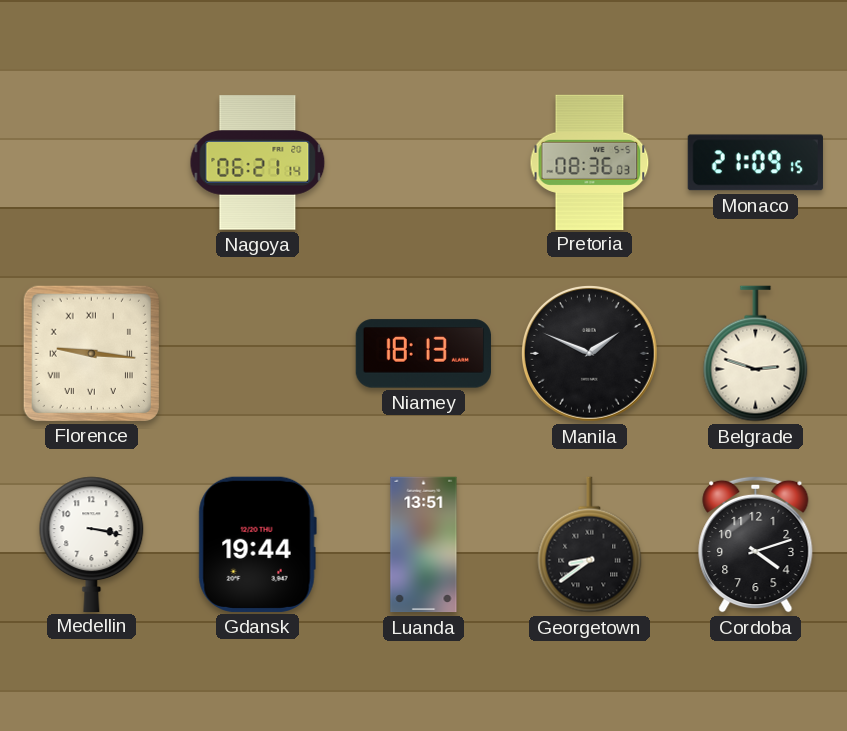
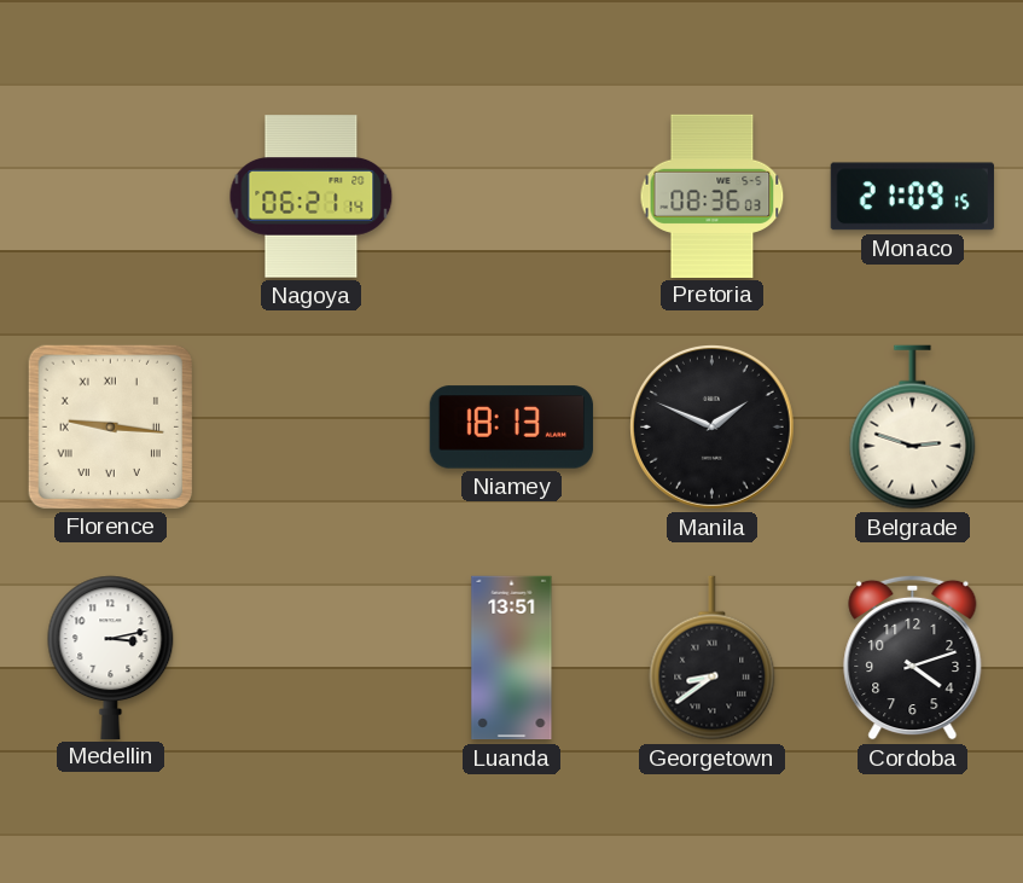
Medellin: 3:17 -> 3:13 (111, 657)
Gdansk: 19:44 -> none (257, 544)
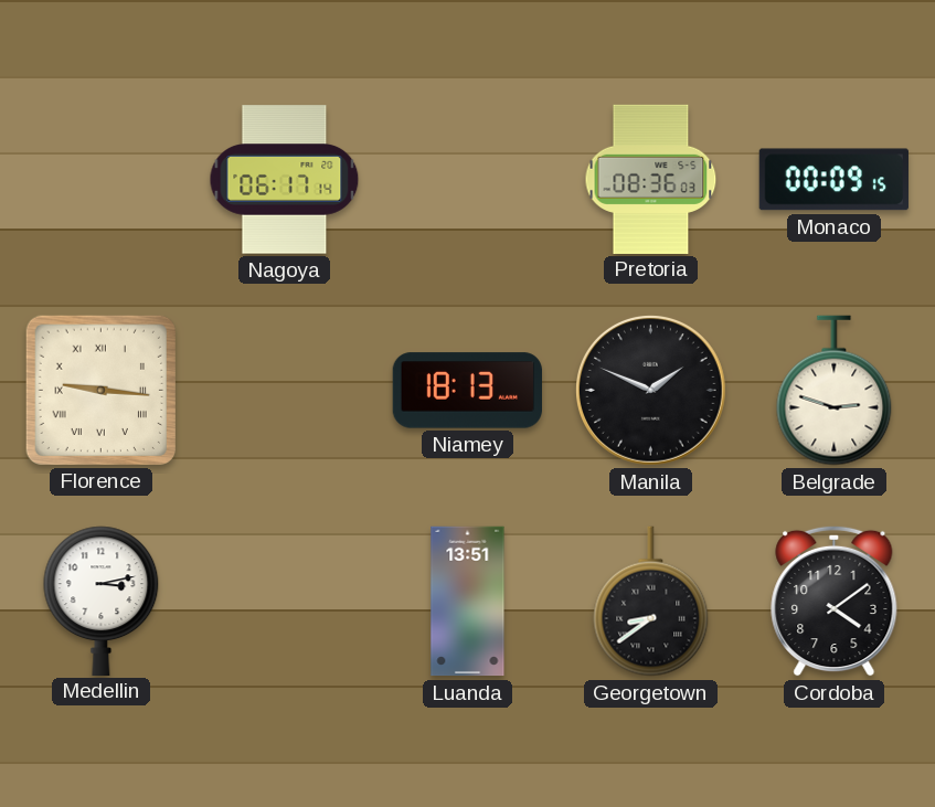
Nagoya: 06:21 -> 06:17 (285, 180)
Monaco: 21:09 -> 00:09 (833, 180)
Cordoba: 4:12 -> 4:09 (835, 601)
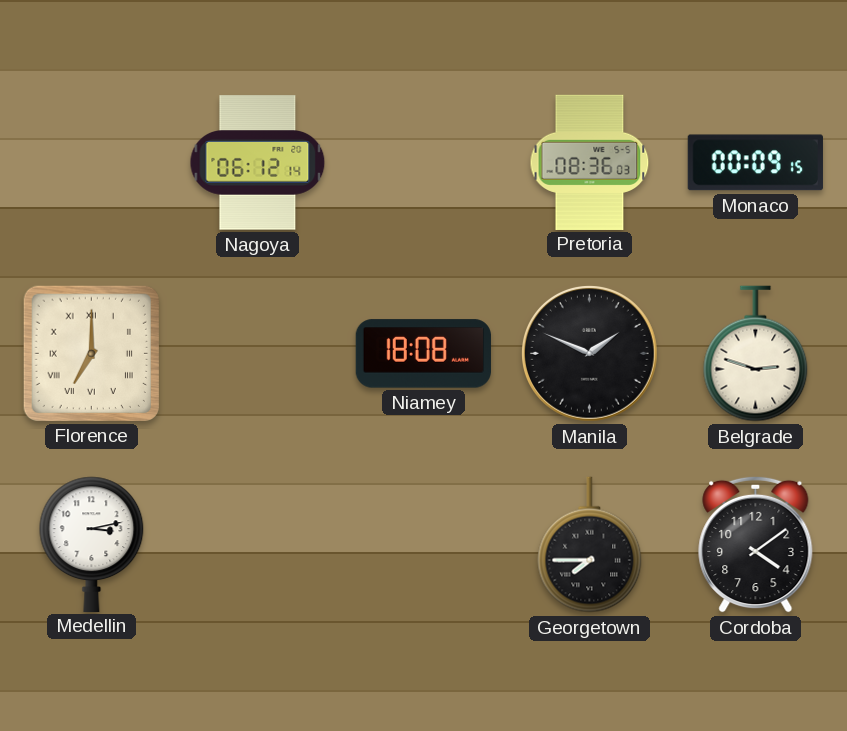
Nagoya: 06:17 -> 06:12 (258, 163)
Florence: 9:16 -> 7:00 (91, 353)
Niamey: 18:13 -> 18:08 (423, 354)
Luanda: 13:51 -> none (468, 602)
Georgetown: 8:39 -> 7:45 (590, 545)
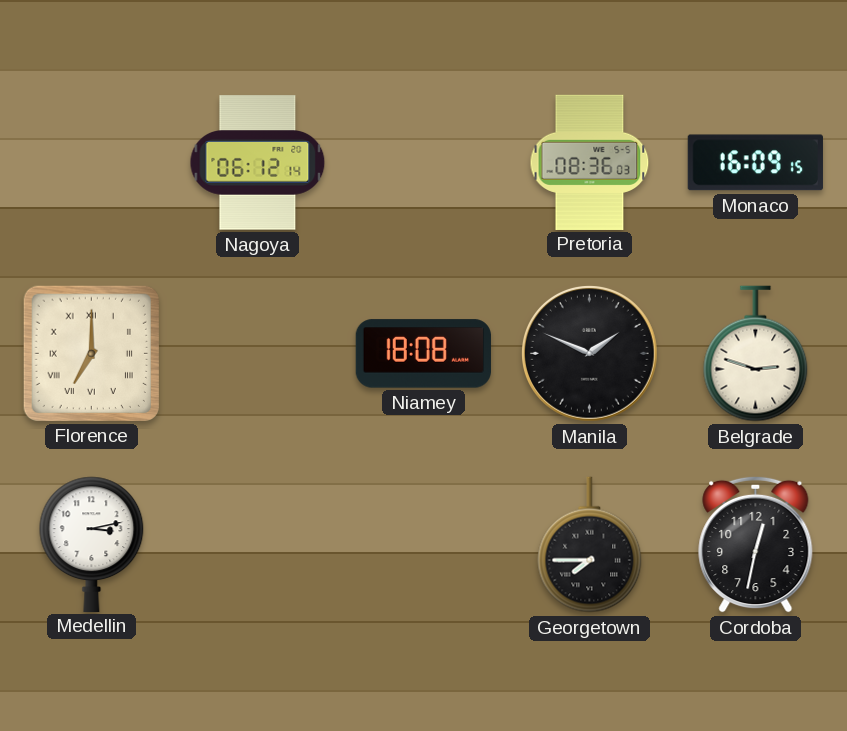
Monaco: 00:09 -> 16:09 (755, 163)
Cordoba: 4:09 -> 12:32 (756, 544)
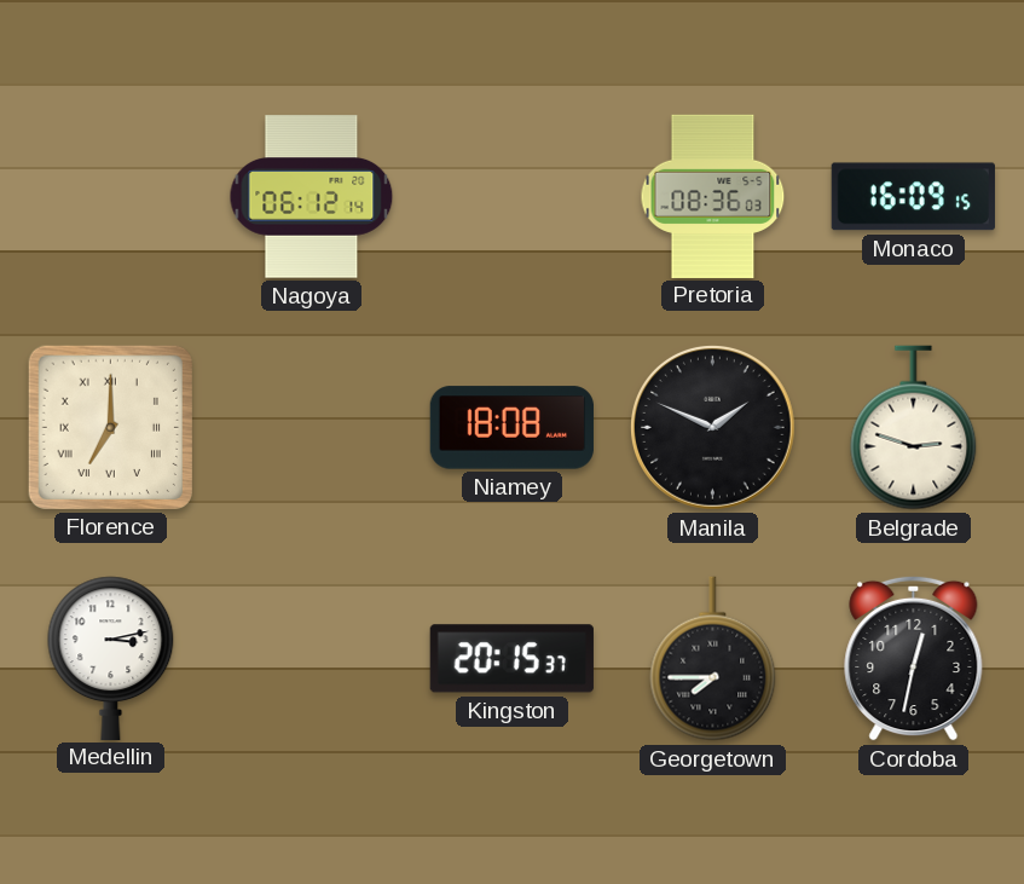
Kingston: none -> 20:15 (511, 659)
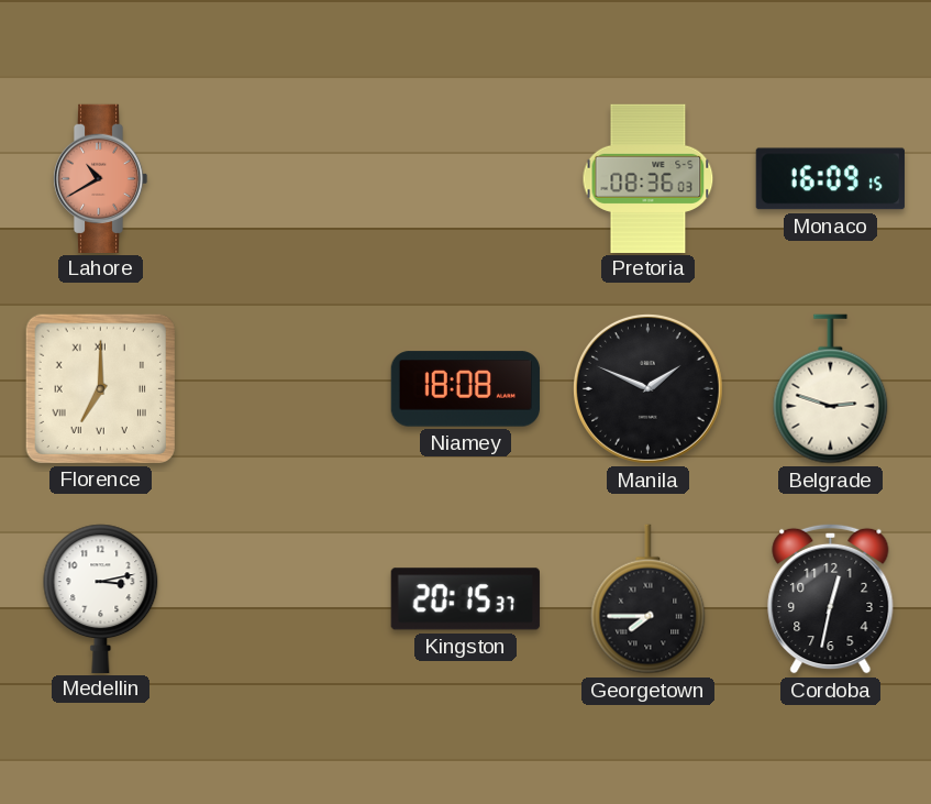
Lahore: none -> 10:40 (100, 178)
Nagoya: 06:12 -> none (312, 197)
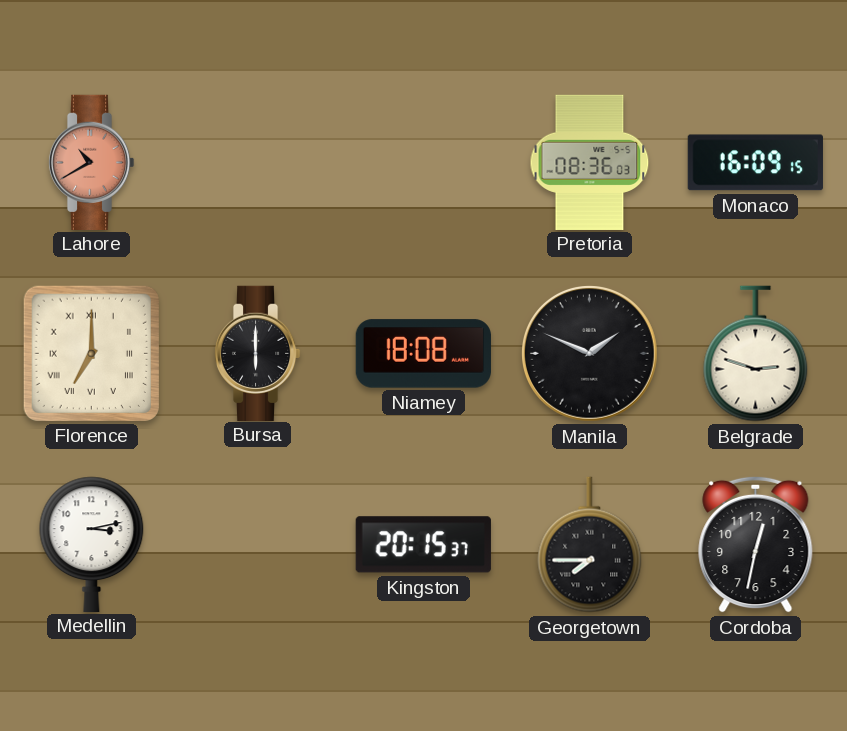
Bursa: none -> 6:00 (257, 353)
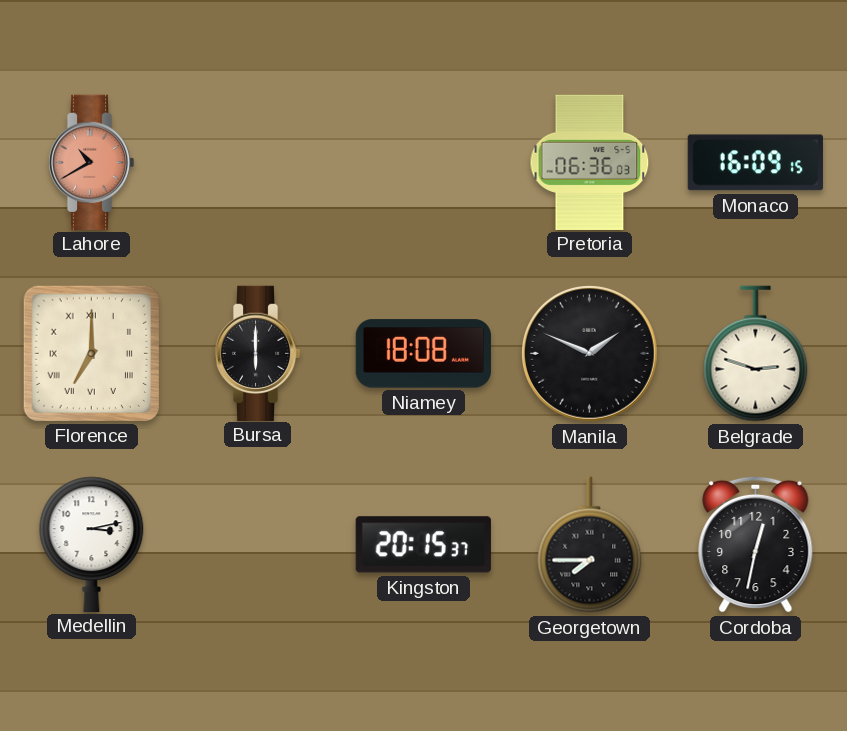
Pretoria: 08:36 -> 06:36 (590, 162)
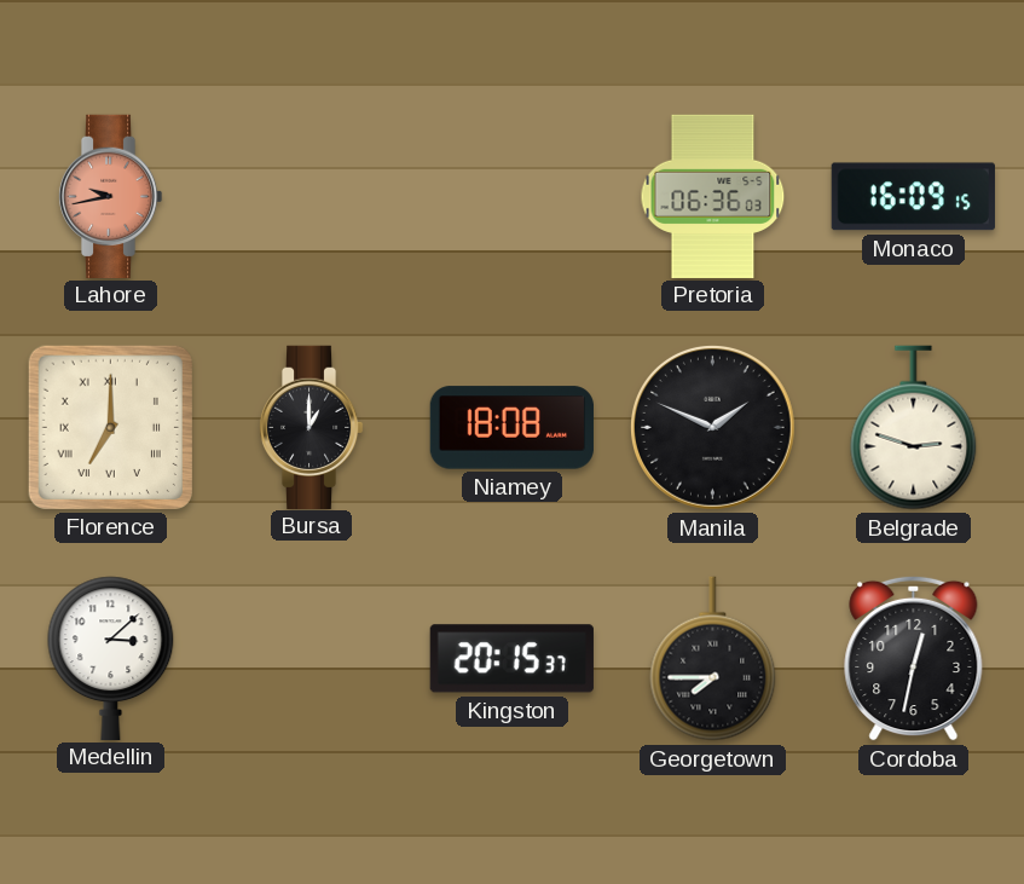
Lahore: 10:40 -> 9:43 (110, 196)
Bursa: 6:00 -> 1:00 (311, 427)
Medellin: 3:13 -> 3:08 (111, 658)
